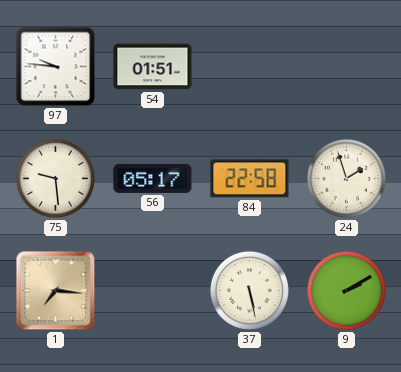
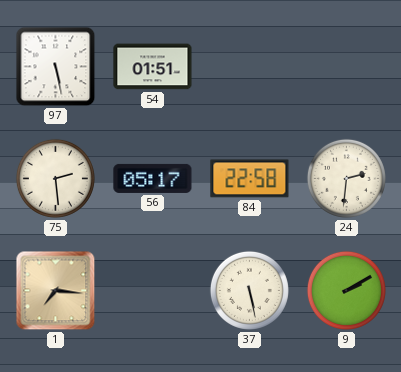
97: 9:46 -> 5:28 (56, 67)
75: 9:29 -> 2:29 (55, 178)
24: 1:57 -> 2:31 (346, 178)
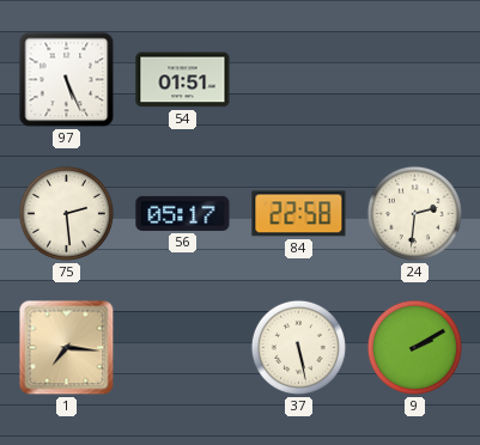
97: 5:28 -> 5:26 (67, 80)
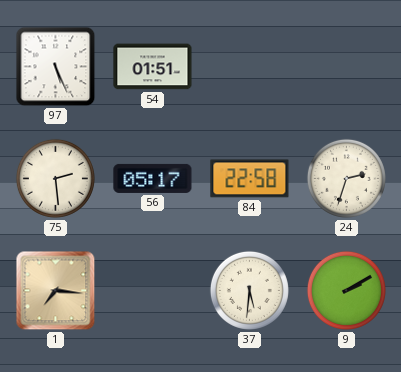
24: 2:31 -> 2:33 (346, 178)
37: 5:28 -> 5:31 (249, 290)
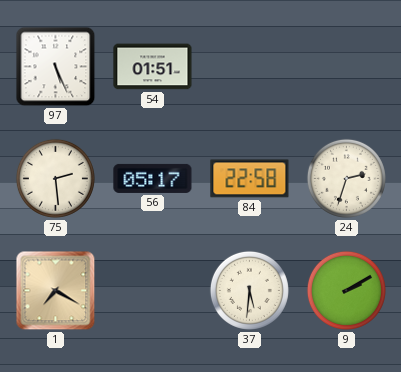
1: 7:16 -> 7:20 (56, 291)
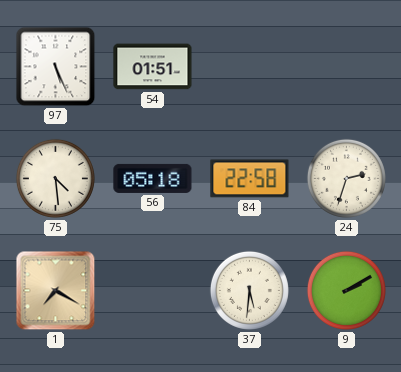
75: 2:29 -> 4:29 (55, 178)
56: 05:17 -> 05:18 (153, 178)
